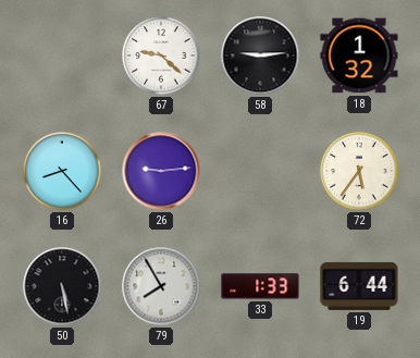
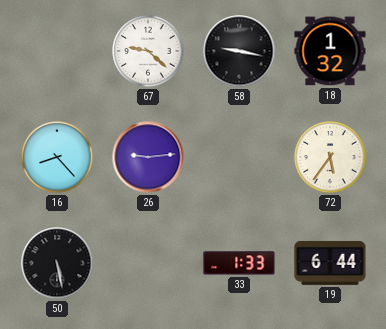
58: 9:14 -> 9:17 (239, 51)
79: 7:55 -> none (161, 286)
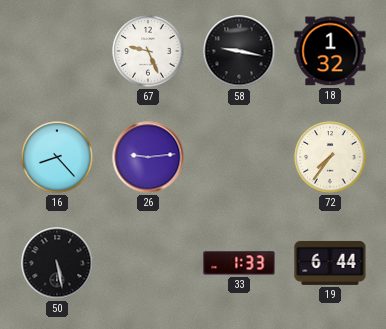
67: 9:22 -> 9:26 (148, 51)
72: 5:36 -> 7:36 (330, 157)
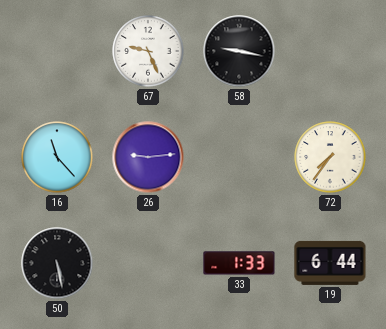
18: 1:32 -> none (330, 51)
16: 8:23 -> 11:23 (57, 157)
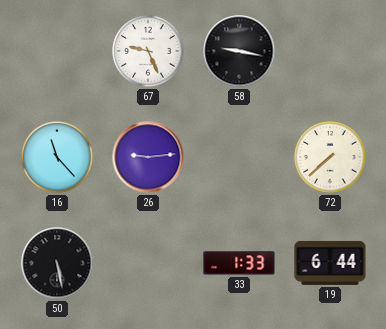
72: 7:36 -> 7:38 (330, 157)
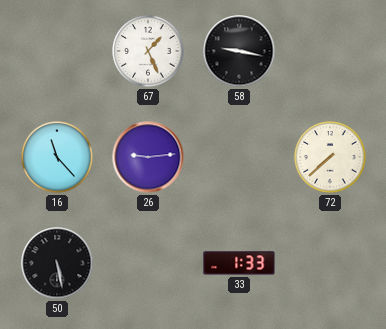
67: 9:26 -> 1:26 (148, 51)
19: 6:44 -> none (330, 263)
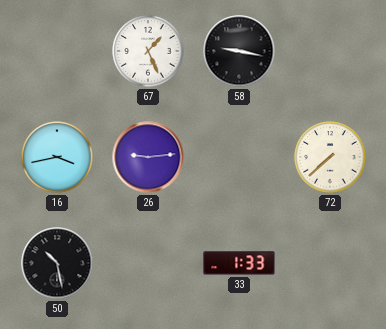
16: 11:23 -> 3:43 (57, 157)
50: 5:28 -> 10:28 (57, 263)
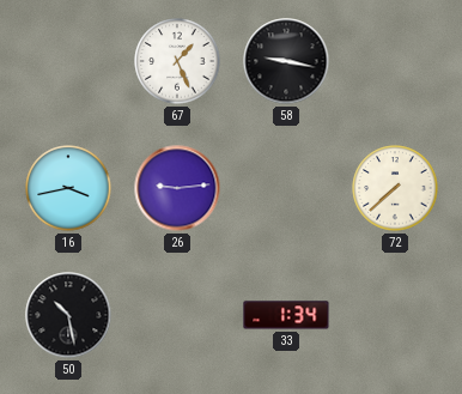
33: 1:33 -> 1:34 (286, 315)
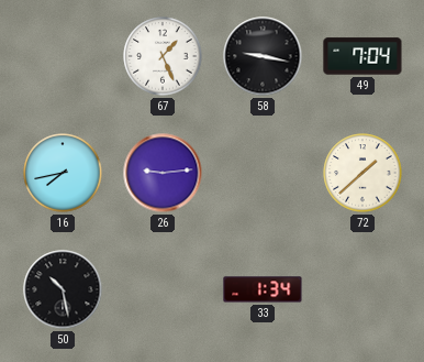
49: none -> 7:04 (362, 56)
16: 3:43 -> 7:43 (63, 173)
72: 7:38 -> 1:38 (362, 173)
